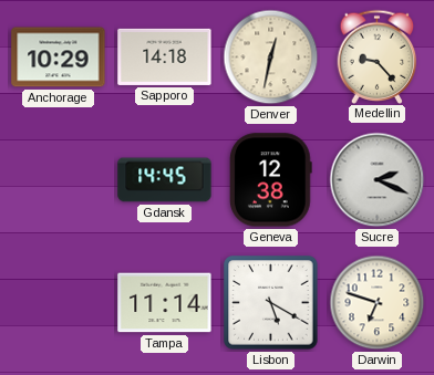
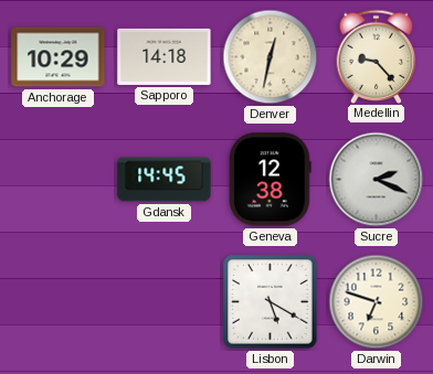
Tampa: 11:14 -> none (165, 303)
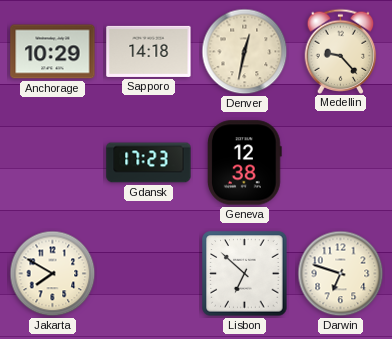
Gdansk: 14:45 -> 17:23 (149, 163)
Sucre: 2:19 -> none (377, 180)
Jakarta: none -> 7:50 (53, 274)
Lisbon: 5:20 -> 6:52 (245, 274)
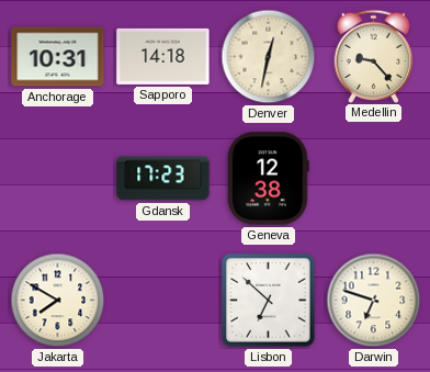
Anchorage: 10:29 -> 10:31 (58, 57)
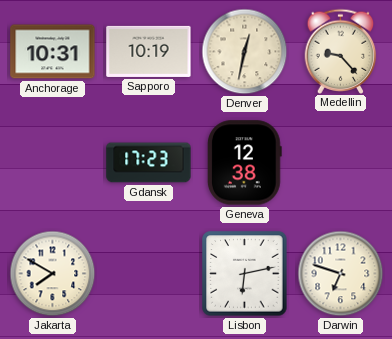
Sapporo: 14:18 -> 10:19 (149, 51)
Lisbon: 6:52 -> 6:13 (245, 274)
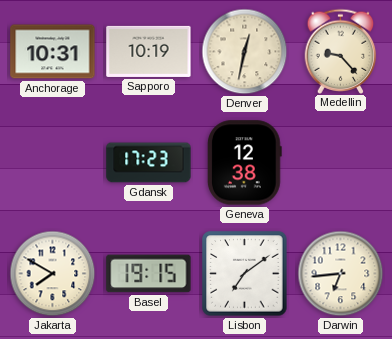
Basel: none -> 19:15 (149, 274)
Lisbon: 6:13 -> 7:09 (245, 274)
Darwin: 6:48 -> 6:44 (341, 274)
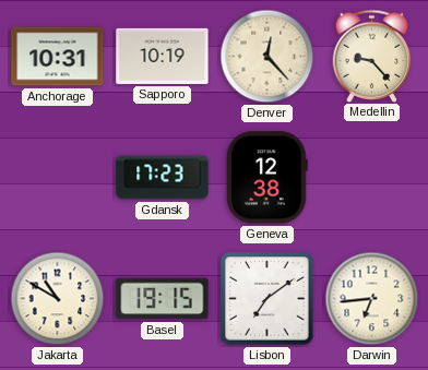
Denver: 12:32 -> 12:23 (267, 57)
Jakarta: 7:50 -> 10:50 (58, 299)
